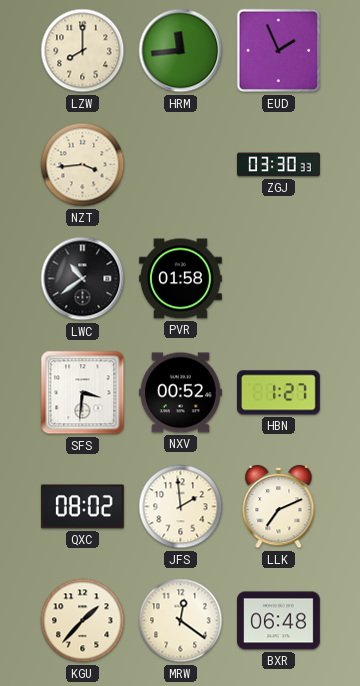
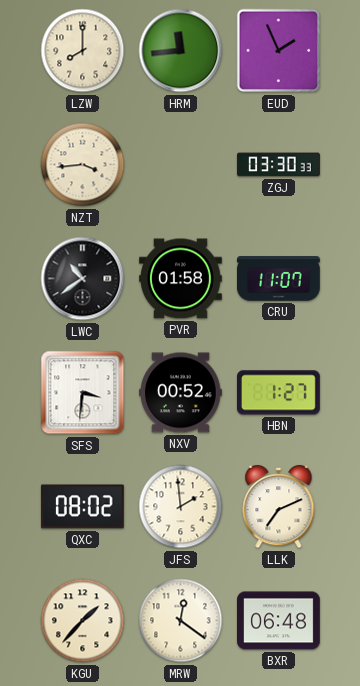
CRU: none -> 11:07 (279, 279)
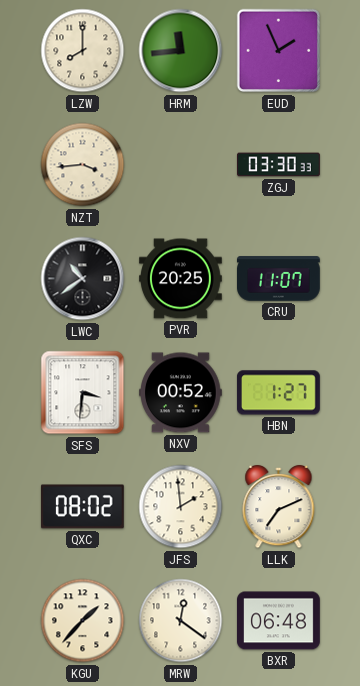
PVR: 01:58 -> 20:25 (181, 279)
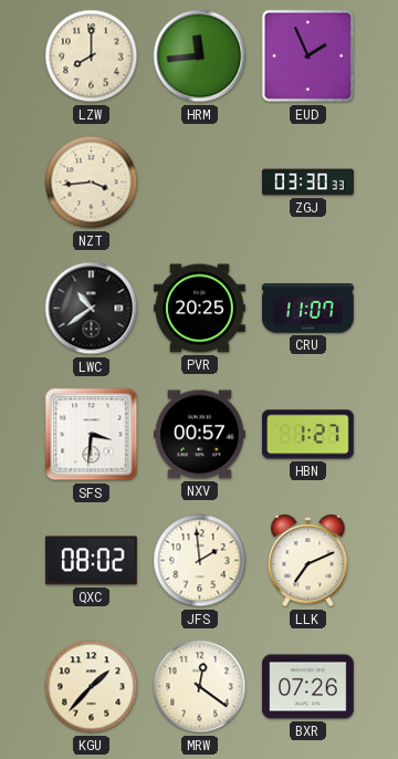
NXV: 00:52 -> 00:57 (200, 435)
BXR: 06:48 -> 07:26 (308, 687)
